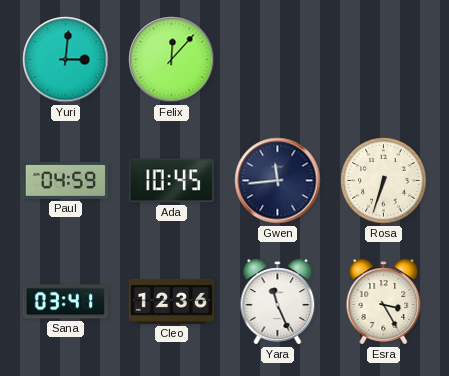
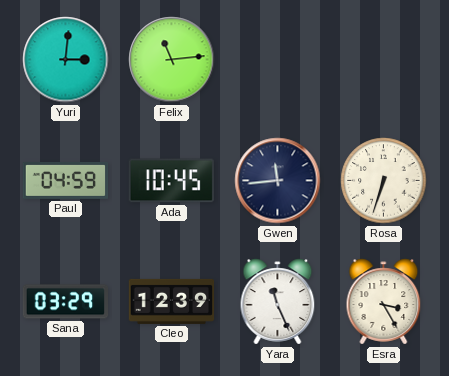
Felix: 12:07 -> 11:14 (172, 60)
Sana: 03:41 -> 03:29 (66, 302)
Cleo: 12:36 -> 12:39 (172, 301)
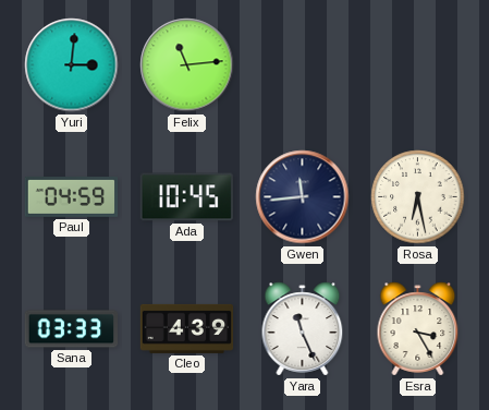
Rosa: 6:33 -> 6:28 (418, 197)
Sana: 03:29 -> 03:33 (72, 329)
Cleo: 12:39 -> 4:39 (187, 328)
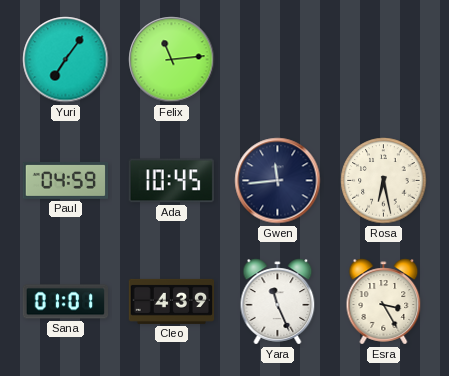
Yuri: 3:01 -> 7:06 (66, 60)
Sana: 03:33 -> 01:01 (66, 302)
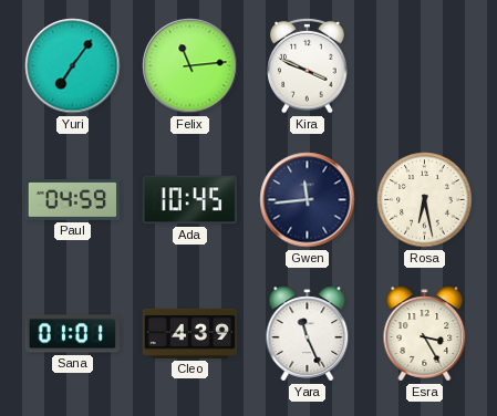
Kira: none -> 3:49 (308, 65)
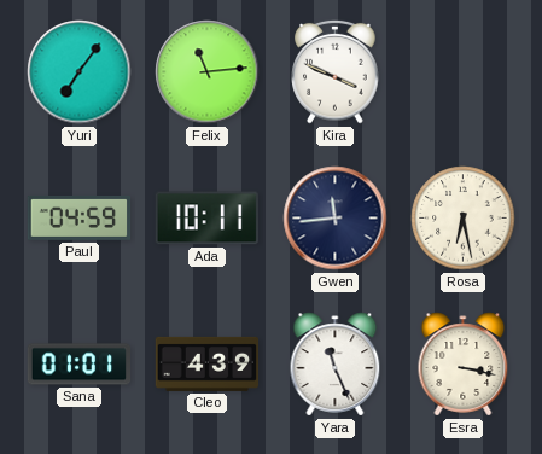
Ada: 10:45 -> 10:11 (206, 219)
Esra: 3:25 -> 3:17 (464, 365)
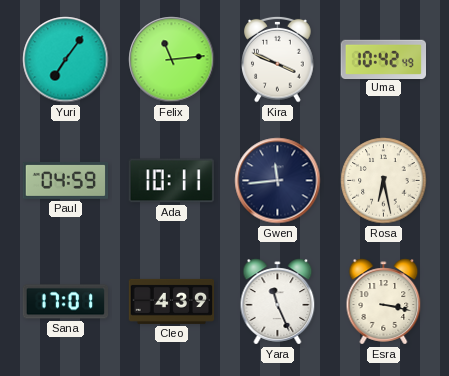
Uma: none -> 10:42 (383, 59)
Sana: 01:01 -> 17:01 (66, 302)
